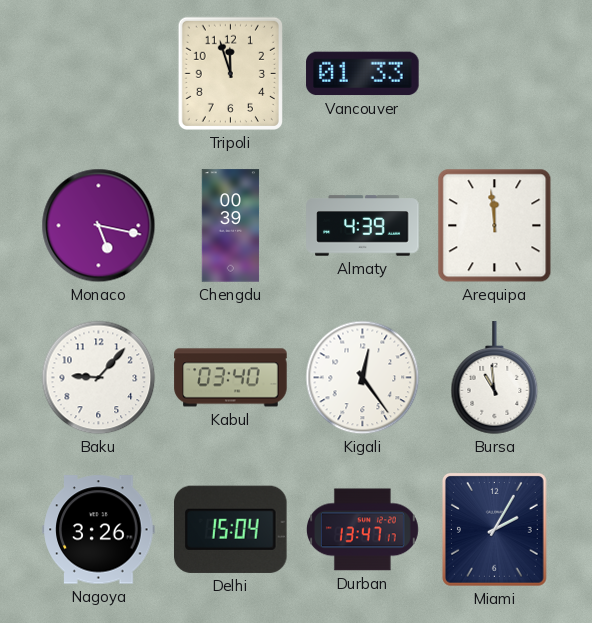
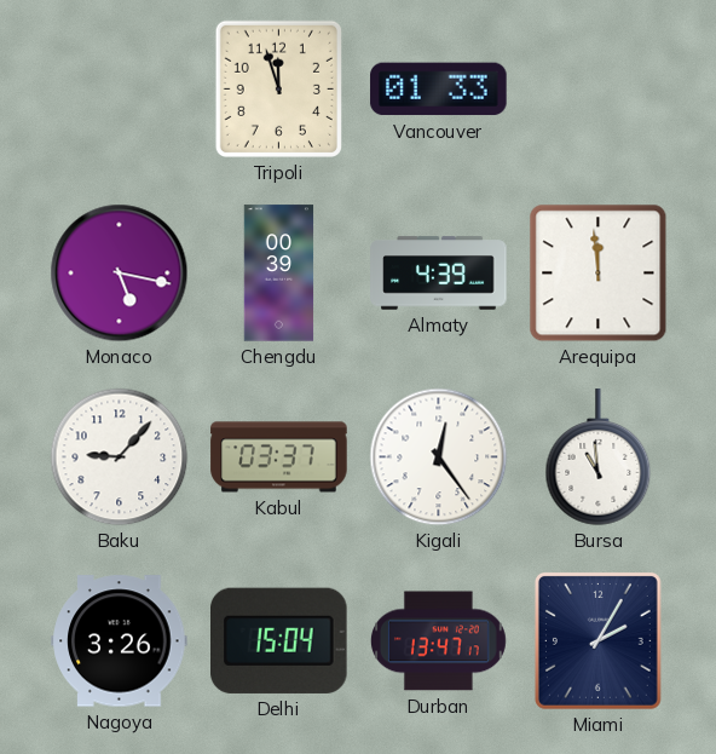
Kabul: 03:40 -> 03:37 (279, 457)
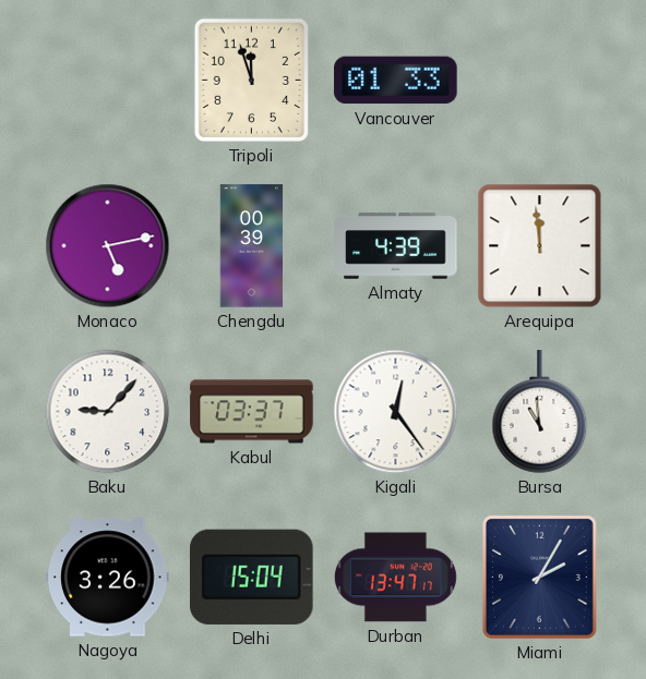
Monaco: 5:17 -> 5:13 (108, 246)
